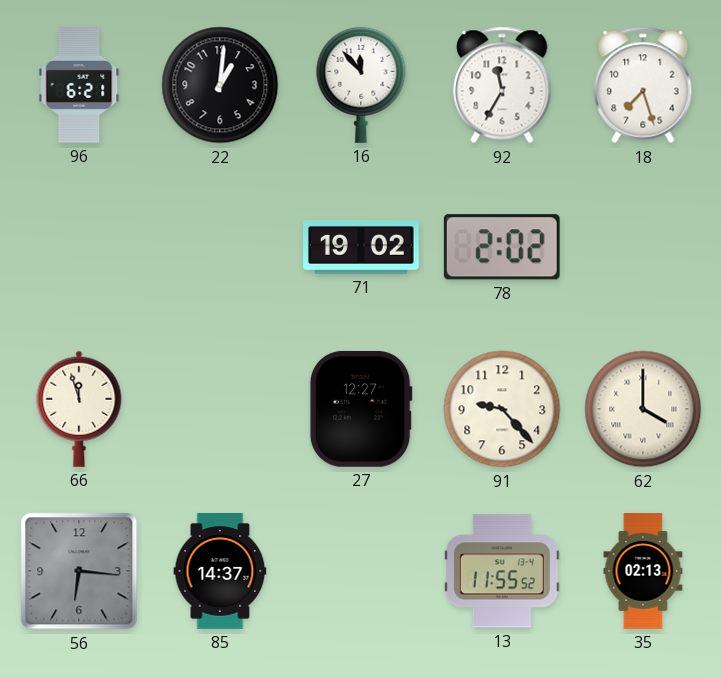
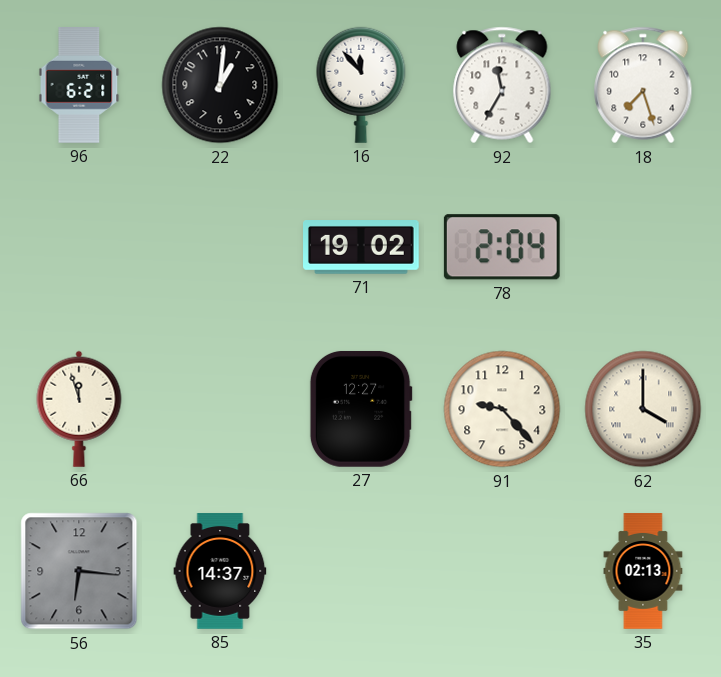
78: 2:02 -> 2:04 (502, 247)
13: 11:55 -> none (502, 571)
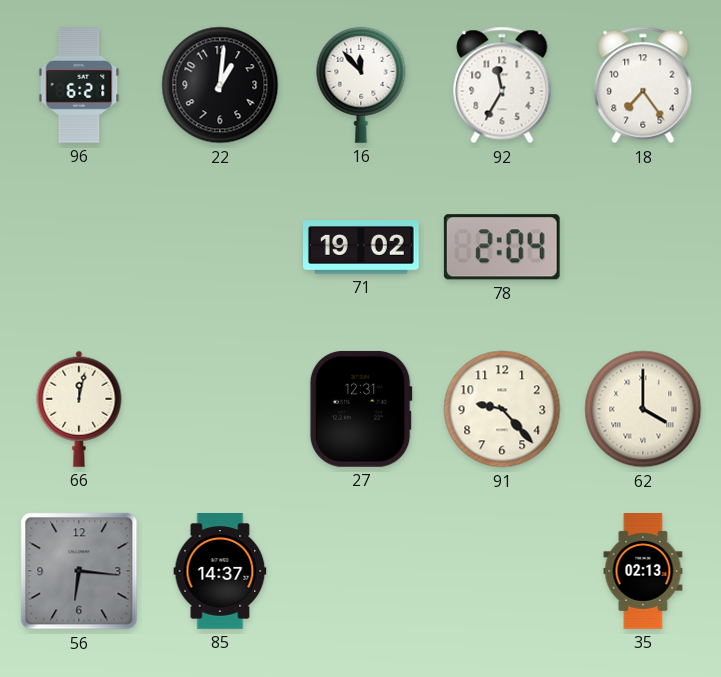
18: 7:27 -> 7:24 (643, 85)
66: 11:57 -> 12:02 (79, 409)
27: 12:27 -> 12:31 (361, 409)
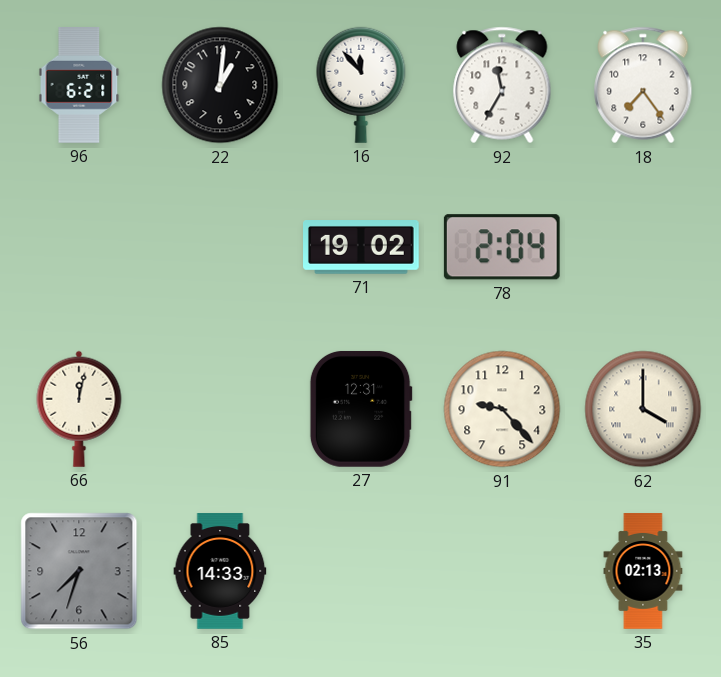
56: 6:16 -> 7:33 (79, 571)
85: 14:37 -> 14:33 (220, 571)
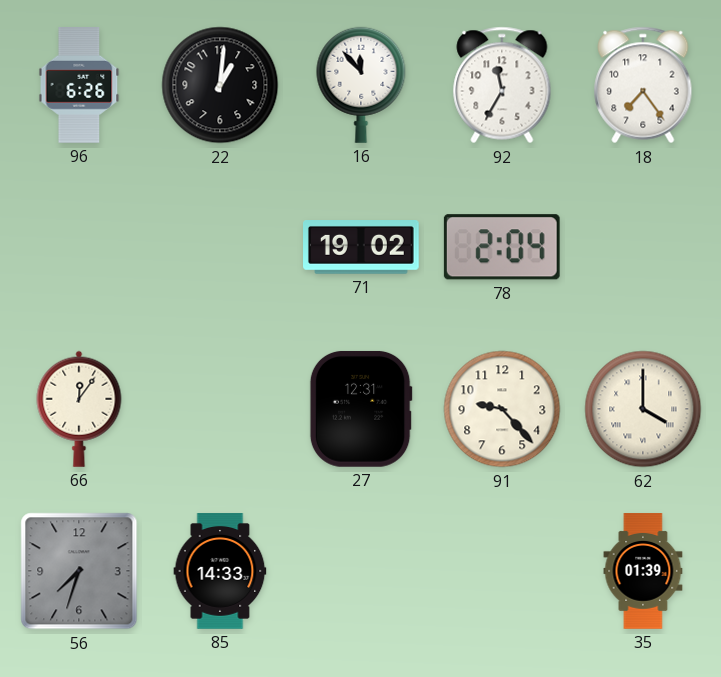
96: 6:21 -> 6:26 (79, 86)
66: 12:02 -> 12:06 (79, 409)
35: 02:13 -> 01:39 (643, 571)
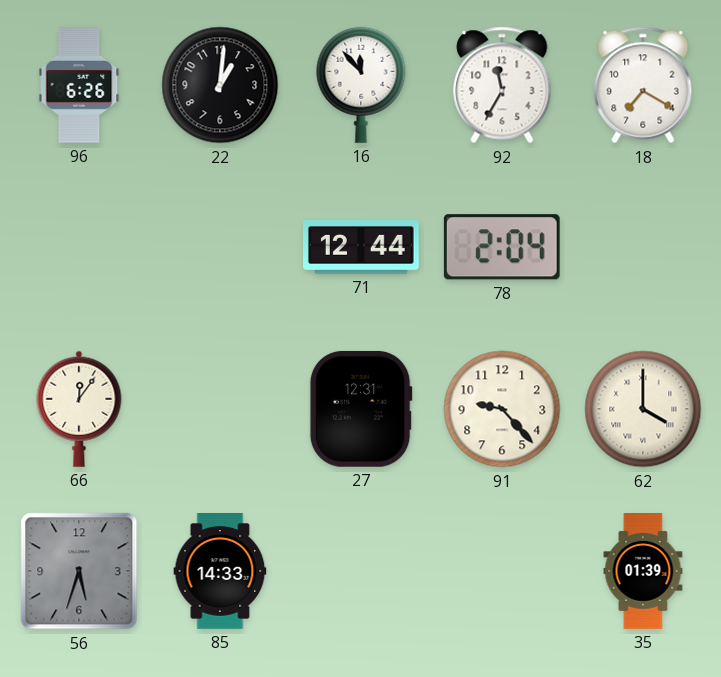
18: 7:24 -> 7:20 (643, 85)
71: 19:02 -> 12:44 (362, 248)
56: 7:33 -> 5:33 (79, 571)
